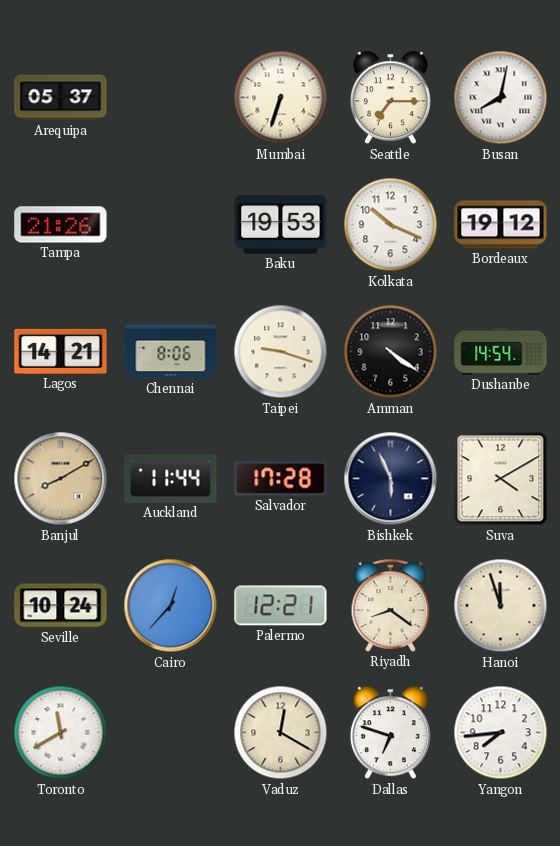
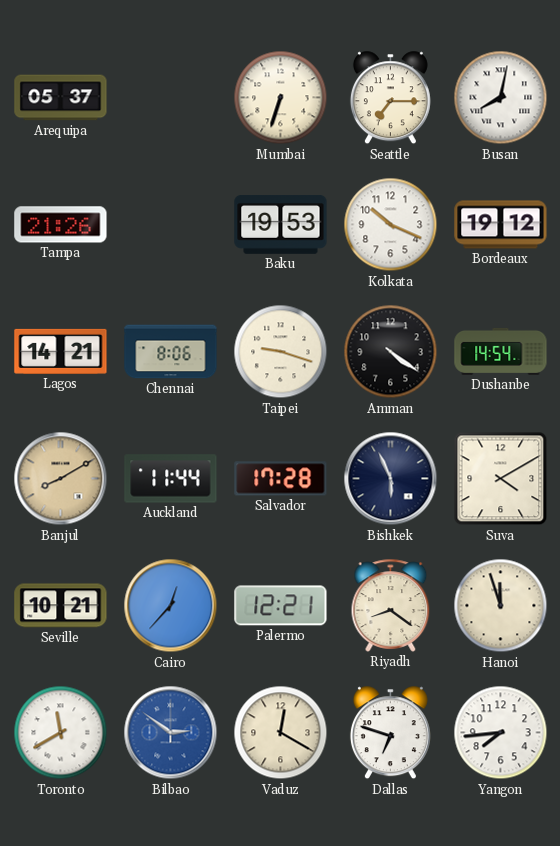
Seville: 10:24 -> 10:21 (61, 606)
Bilbao: none -> 2:51 (171, 733)
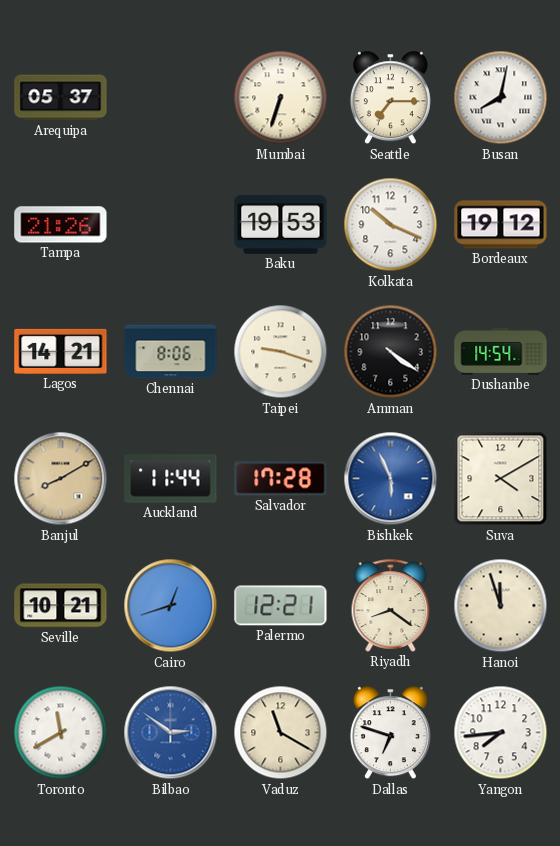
Bishkek dial: navy -> blue (391, 479)
Cairo: 12:37 -> 12:42 (171, 606)
Vaduz: 12:20 -> 11:20 (281, 733)
